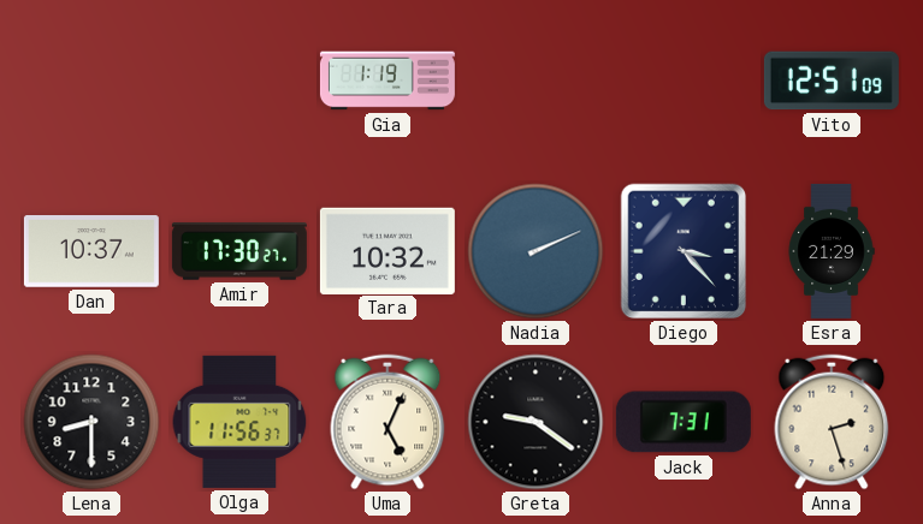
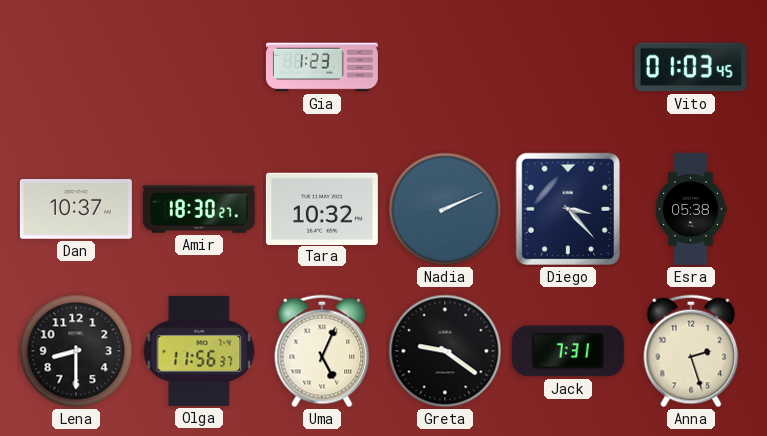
Gia: 1:19 -> 1:23 (322, 67)
Vito: 12:51 -> 01:03 (691, 67)
Amir: 17:30 -> 18:30 (199, 209)
Esra: 21:29 -> 05:38 (691, 209)
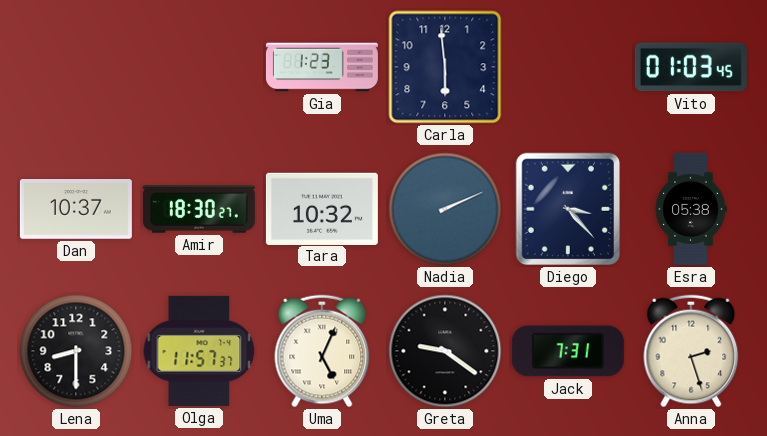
Carla: none -> 5:59 (445, 67)
Olga: 11:56 -> 11:57 (199, 351)
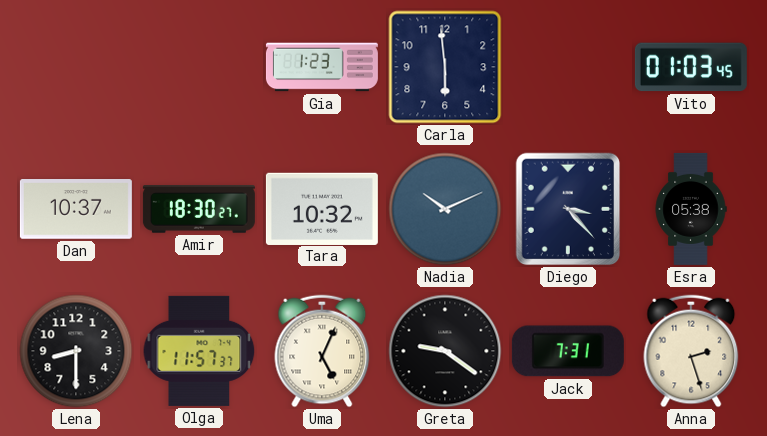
Nadia: 2:11 -> 10:11 (445, 209)
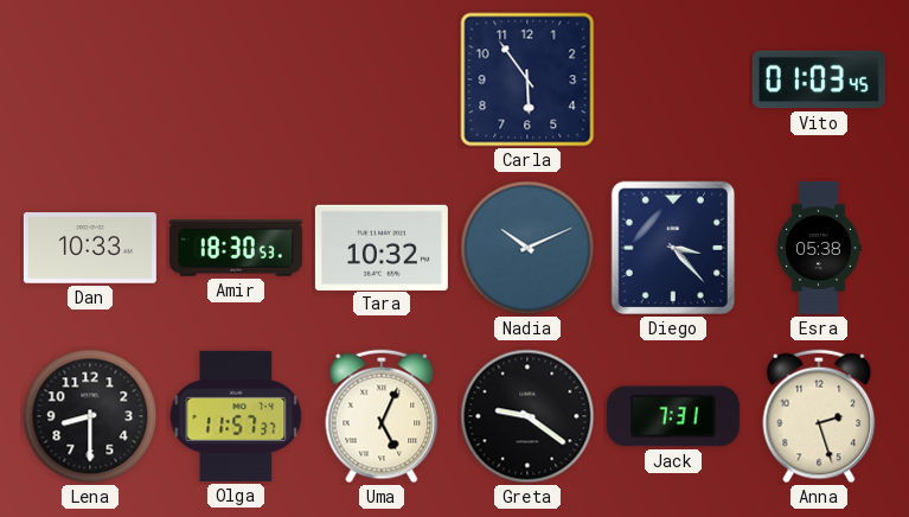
Gia: 1:23 -> none (322, 67)
Carla: 5:59 -> 5:54 (527, 79)
Dan: 10:37 -> 10:33 (90, 249)
Amir: 18:30:27 -> 18:30:53 (236, 248)
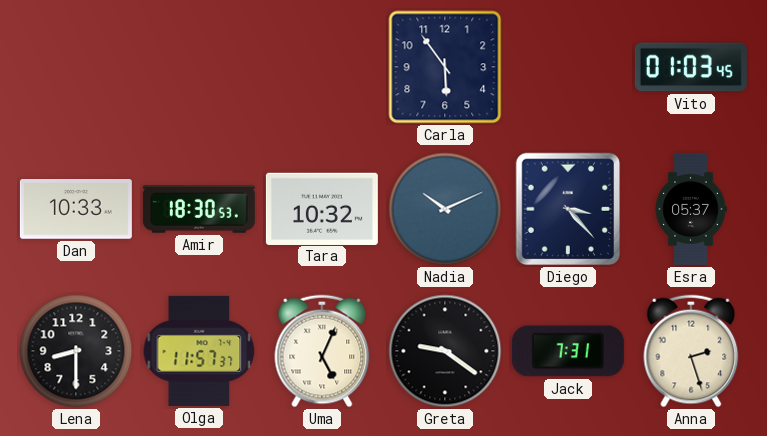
Esra: 05:38 -> 05:37 (691, 209)
